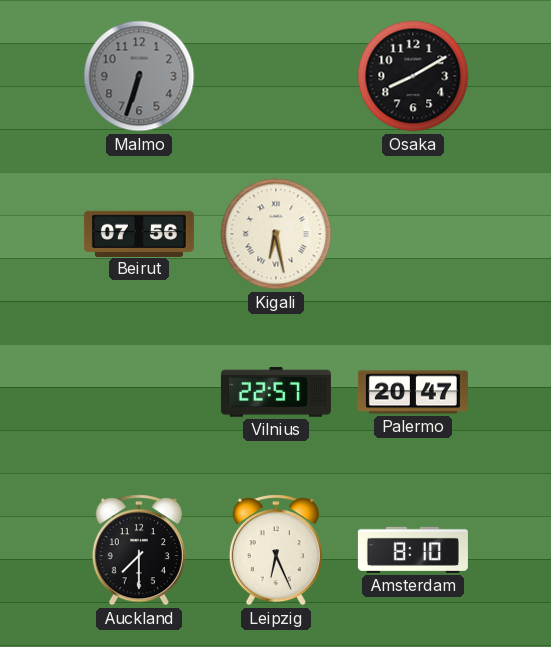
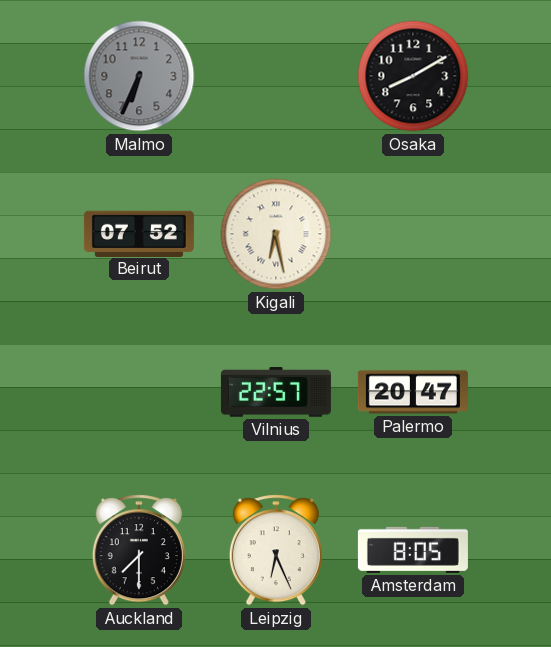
Malmo: 6:33 -> 6:34 (139, 76)
Beirut: 07:56 -> 07:52 (139, 233)
Amsterdam: 8:10 -> 8:05 (413, 550)
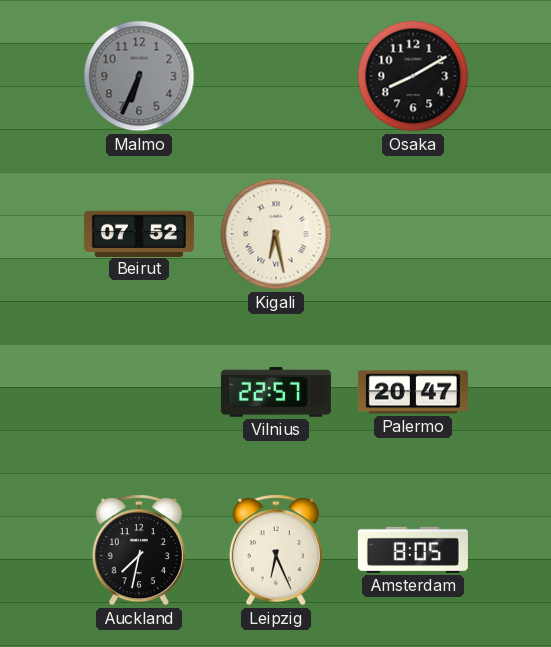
Auckland: 7:30 -> 7:32 (139, 550)
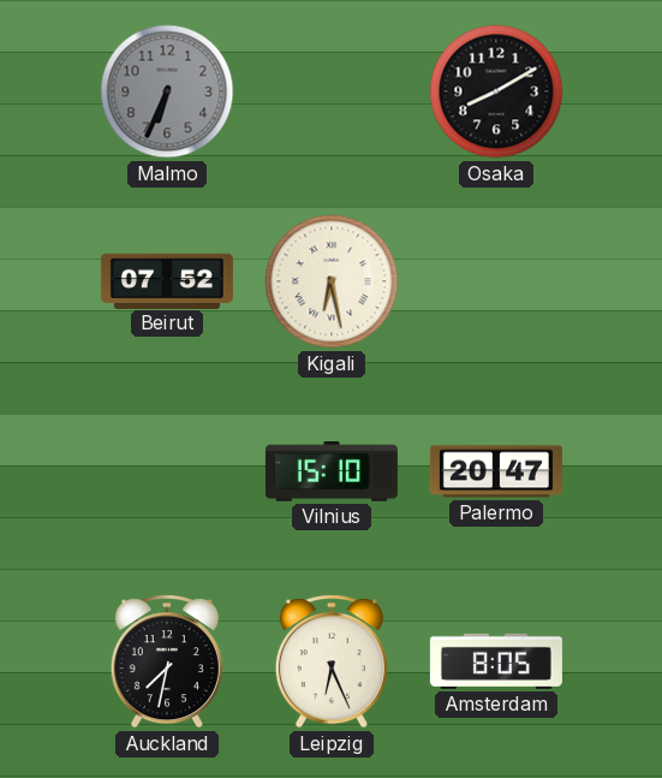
Vilnius: 22:57 -> 15:10 (332, 471)
